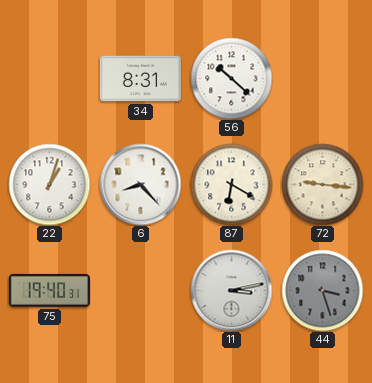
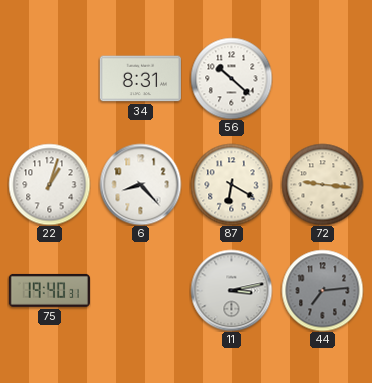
44: 3:27 -> 7:14 (322, 290)
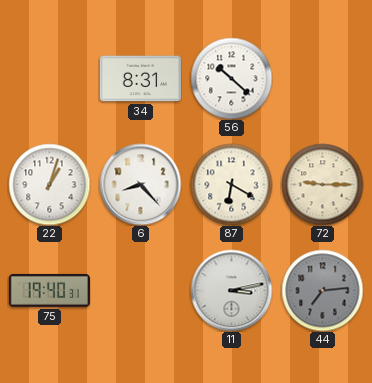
72: 9:16 -> 9:15 (322, 184)
